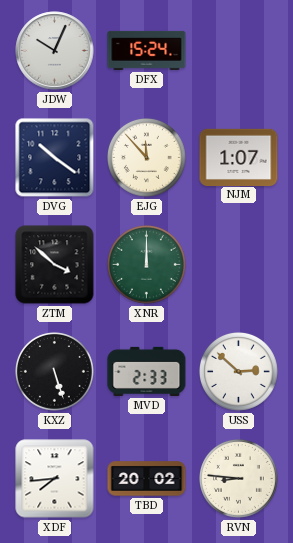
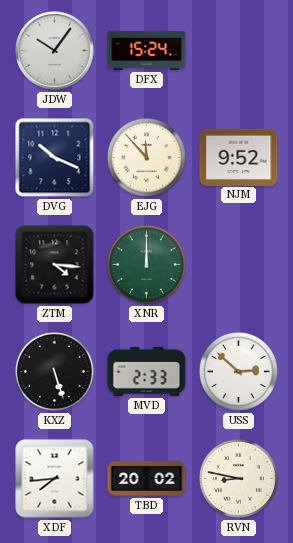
JDW: 10:04 -> 10:06 (55, 51)
DVG: 10:21 -> 10:19 (55, 158)
NJM: 1:07 -> 9:52 (239, 157)
ZTM: 3:52 -> 4:16 (55, 265)
RVN: 8:46 -> 8:47 (238, 478)
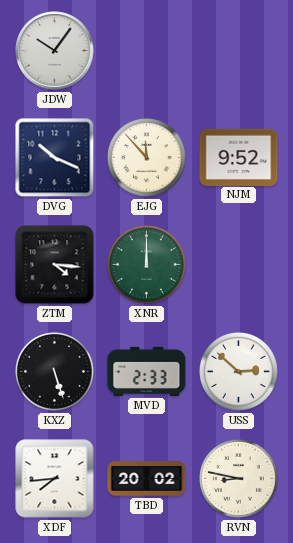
DFX: 15:24 -> none (147, 50)
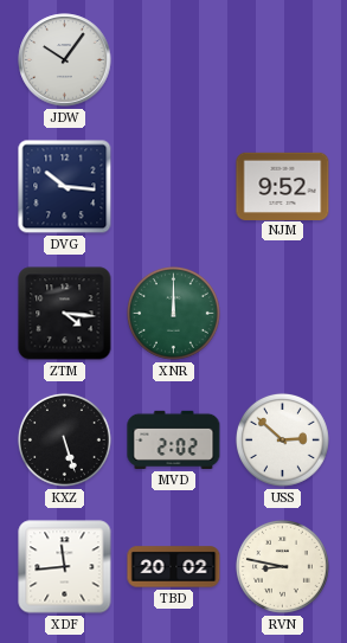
DVG: 10:19 -> 10:16 (65, 187)
EJG: 11:53 -> none (146, 157)
MVD: 2:33 -> 2:02 (174, 439)
XDF: 7:44 -> 11:44 (65, 567)
